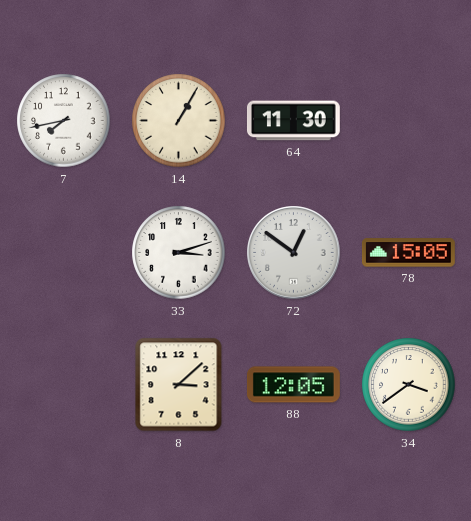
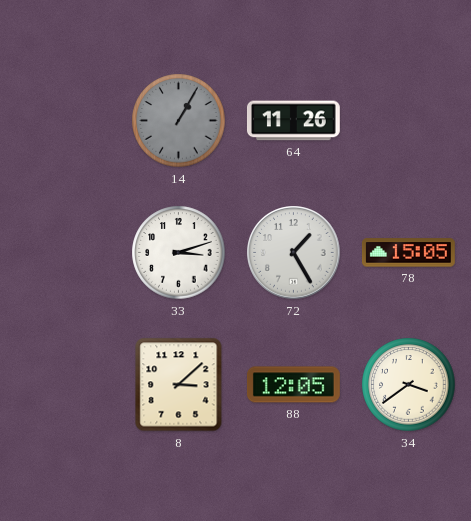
7: 7:43 -> none (64, 121)
14 dial: cream -> grey (179, 121)
64: 11:30 -> 11:26 (293, 121)
72: 12:51 -> 1:25 (294, 253)
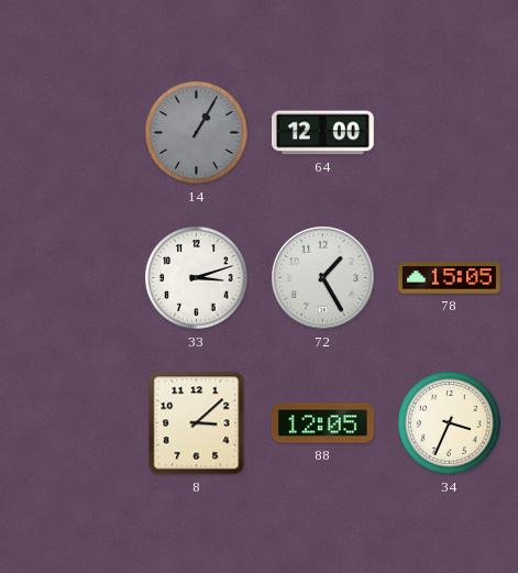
64: 11:26 -> 12:00 (322, 133)
34: 3:39 -> 3:34 (450, 423)
